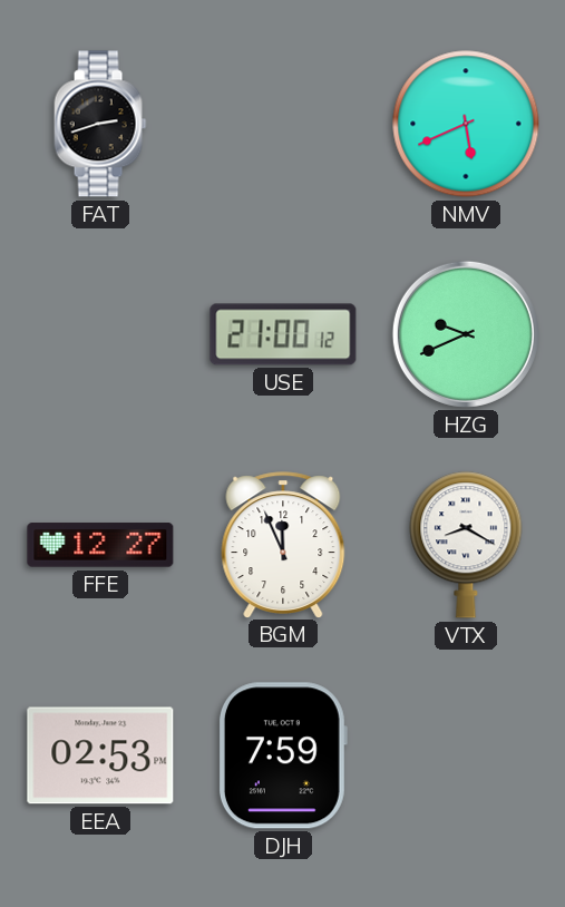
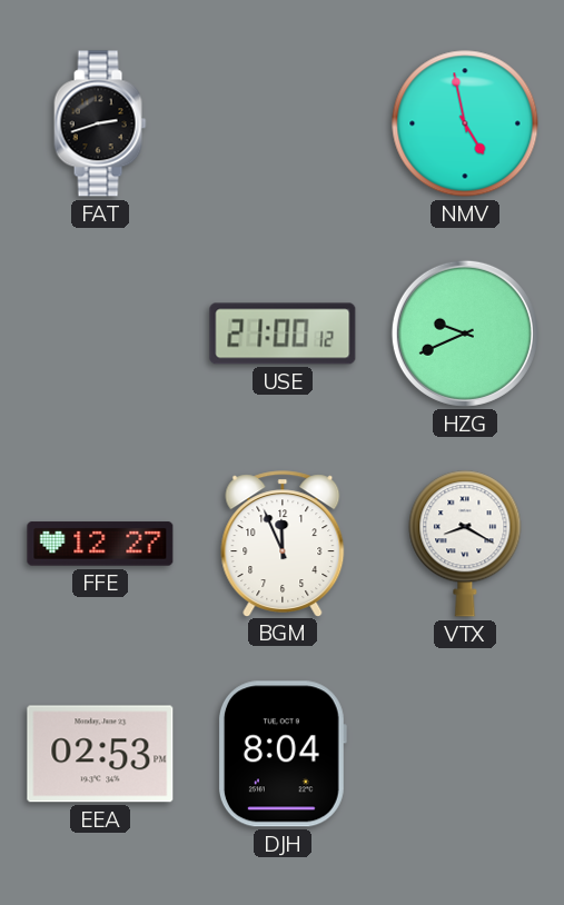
NMV: 5:41 -> 4:58 (465, 123)
DJH: 7:59 -> 8:04 (281, 754)
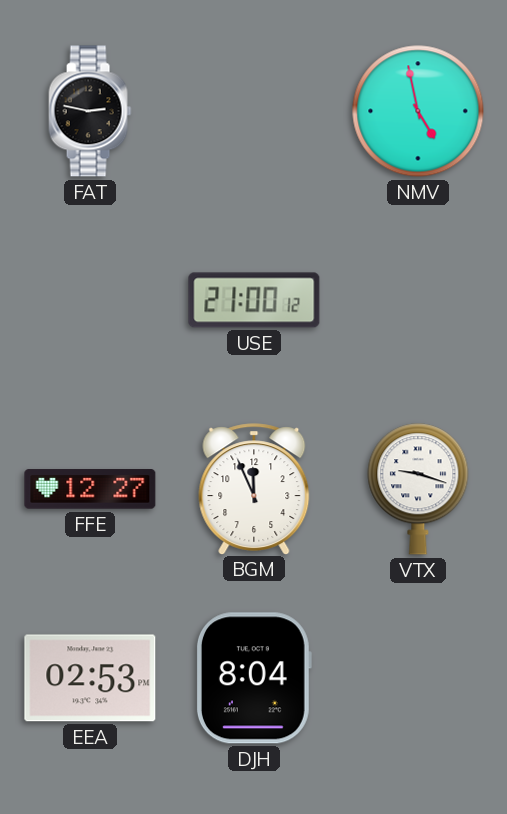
FAT: 2:42 -> 2:47 (90, 111)
HZG: 9:41 -> none (465, 334)
VTX: 8:20 -> 9:18 (418, 489)
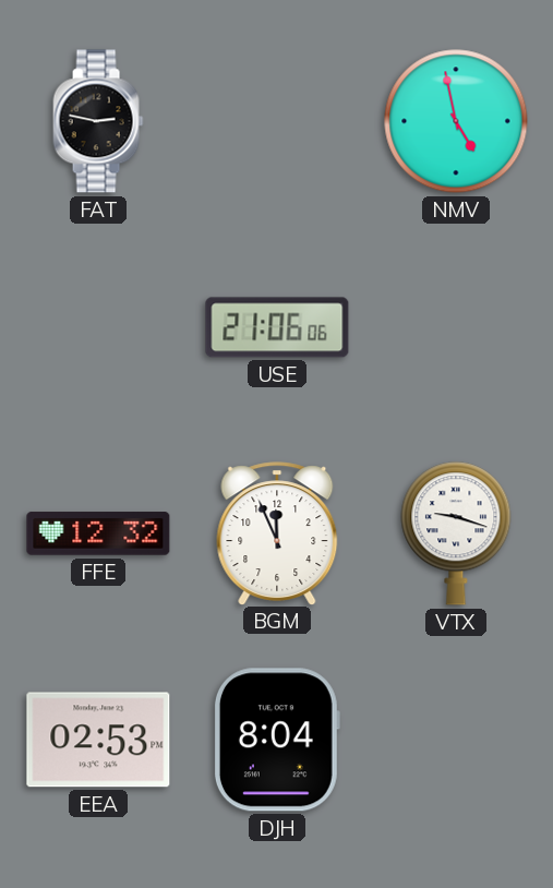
USE: 21:00 -> 21:06 (277, 327)
FFE: 12:27 -> 12:32 (98, 533)
